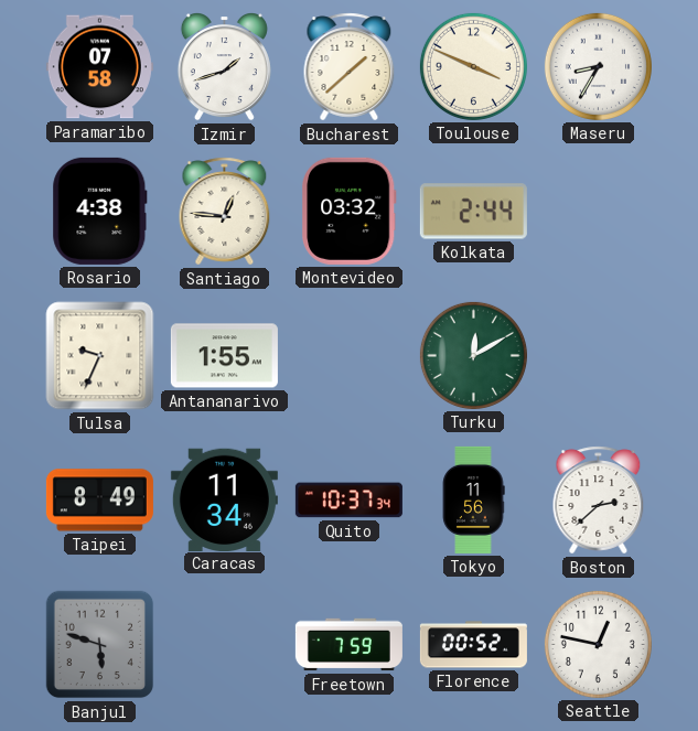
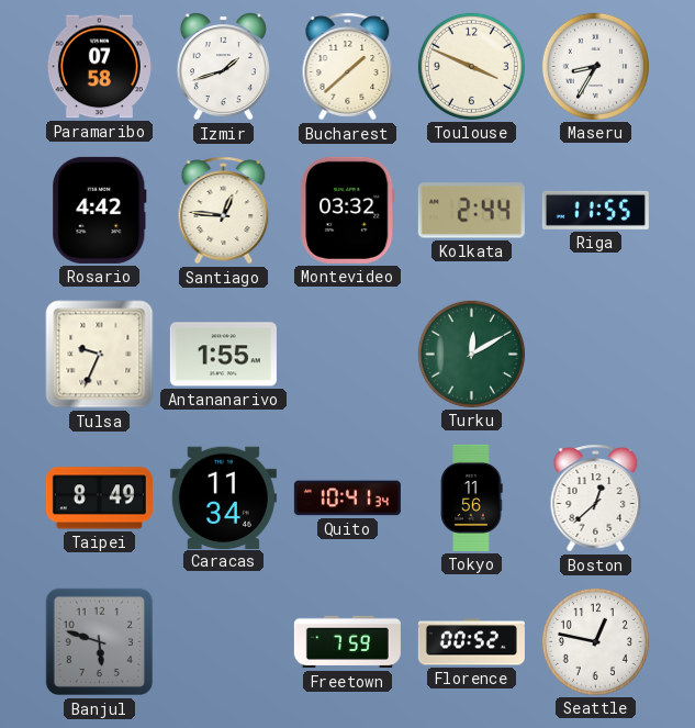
Rosario: 4:38 -> 4:42 (100, 210)
Riga: none -> 11:55 (595, 210)
Quito: 10:37 -> 10:41 (347, 499)
Boston: 2:38 -> 12:38 (596, 499)
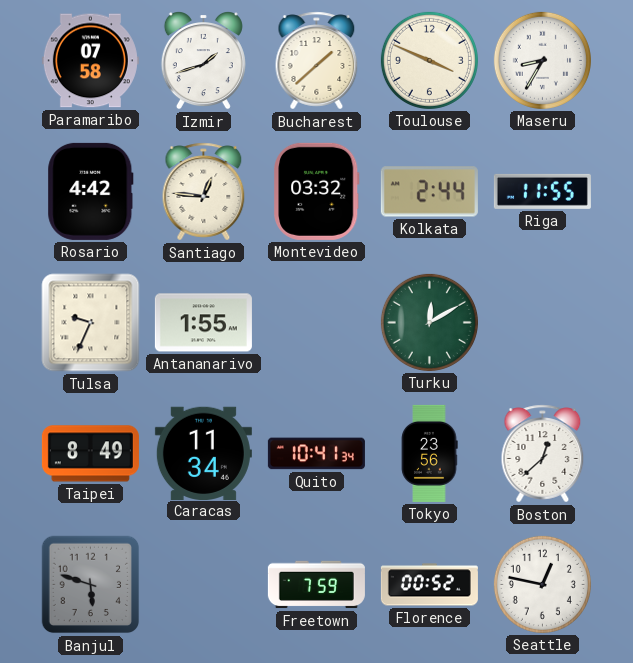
Tokyo: 11:56 -> 23:56 (429, 453)
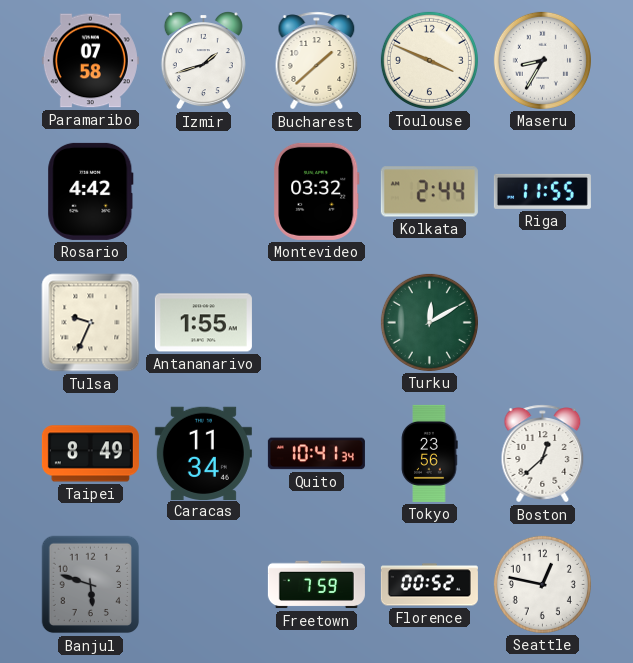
Santiago: 12:46 -> none (204, 192)
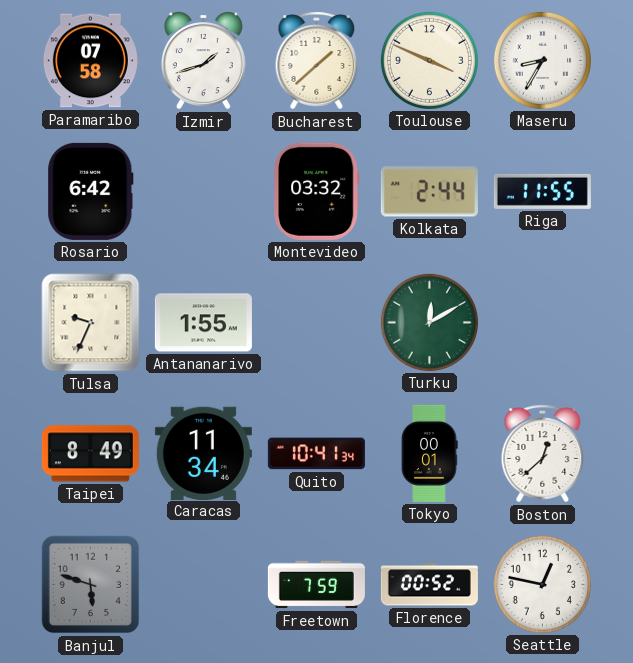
Rosario: 4:42 -> 6:42 (91, 191)
Tokyo: 23:56 -> 00:01 (429, 453)
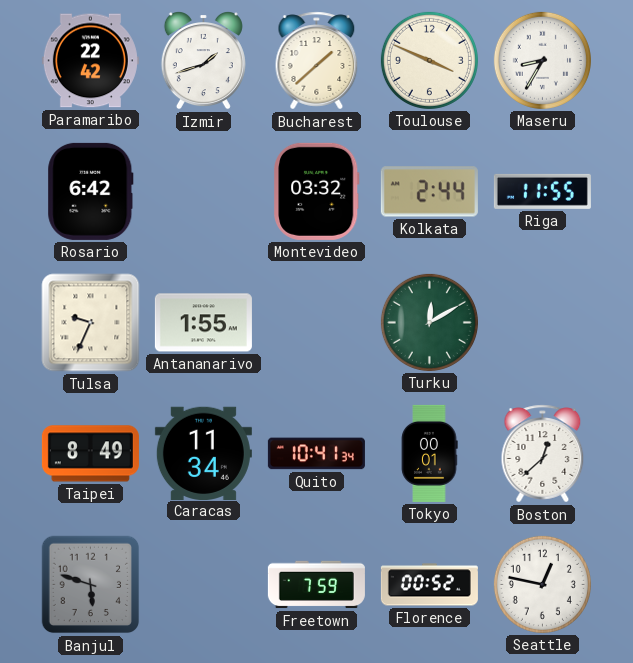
Paramaribo: 07:58 -> 22:42 (90, 61)
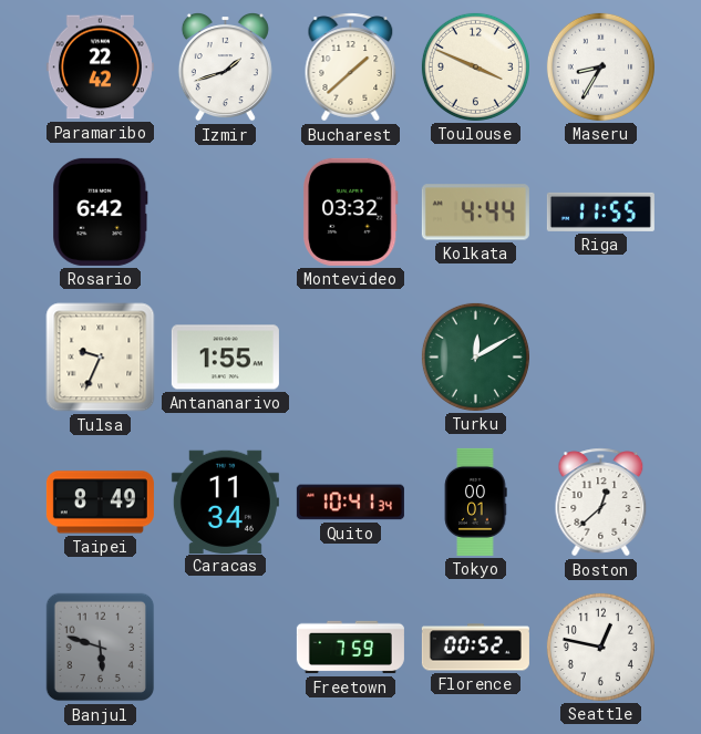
Kolkata: 2:44 -> 4:44 (475, 213)
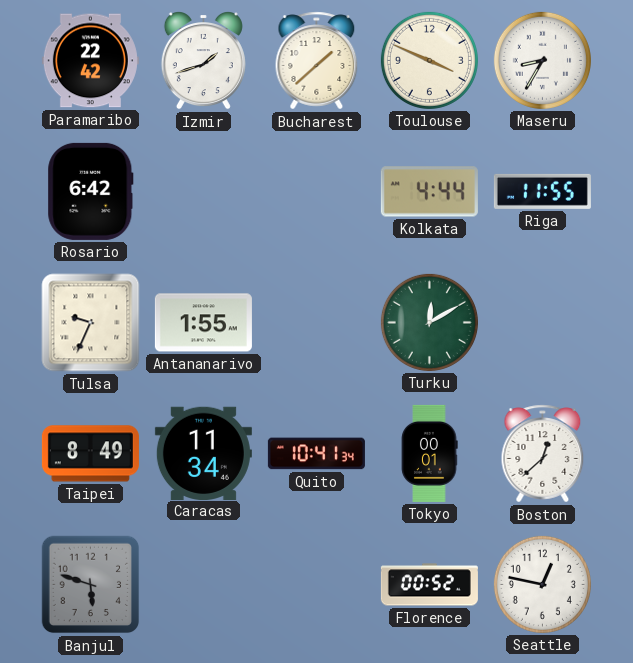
Montevideo: 03:32 -> none (351, 211)
Freetown: 7:59 -> none (350, 648)
